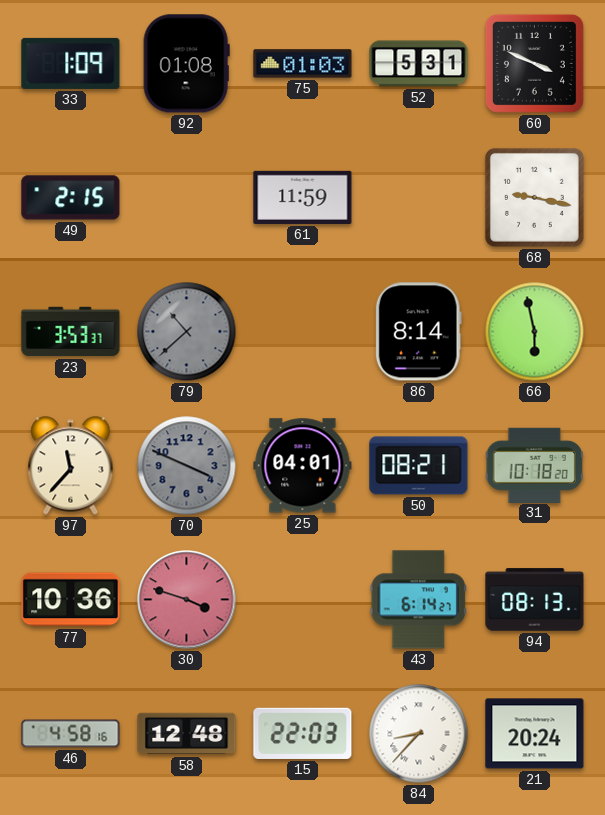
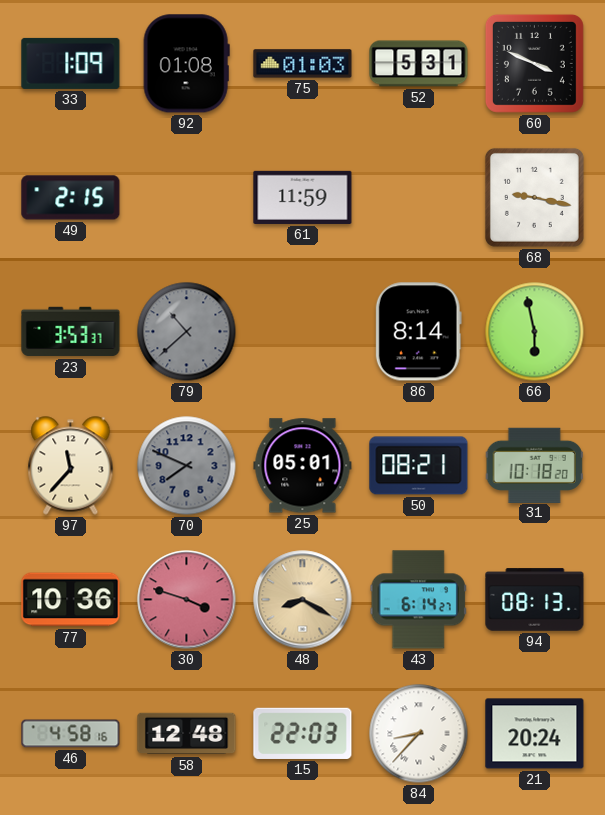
70: 3:49 -> 7:49 (187, 466)
25: 04:01 -> 05:01 (303, 466)
48: none -> 8:20 (303, 600)
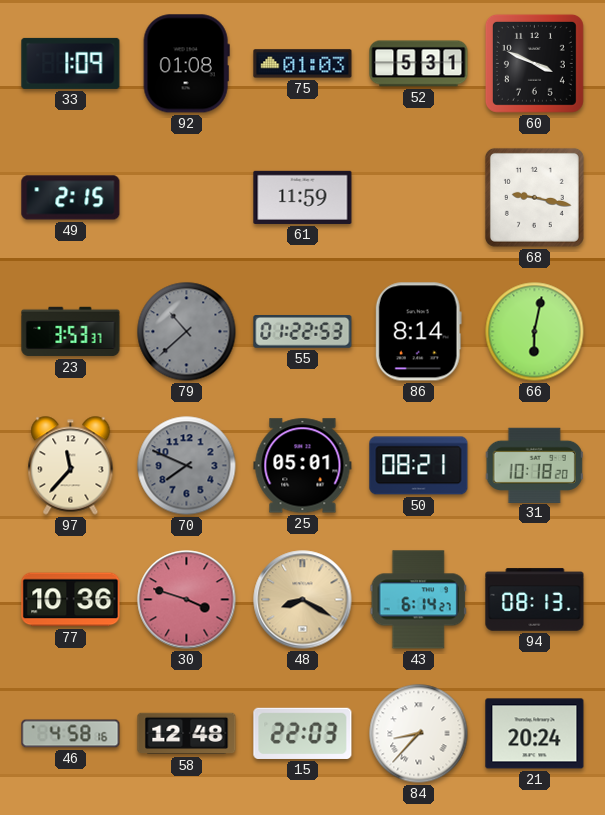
55: none -> 01:22 (303, 332)
66: 5:58 -> 6:02 (535, 332)
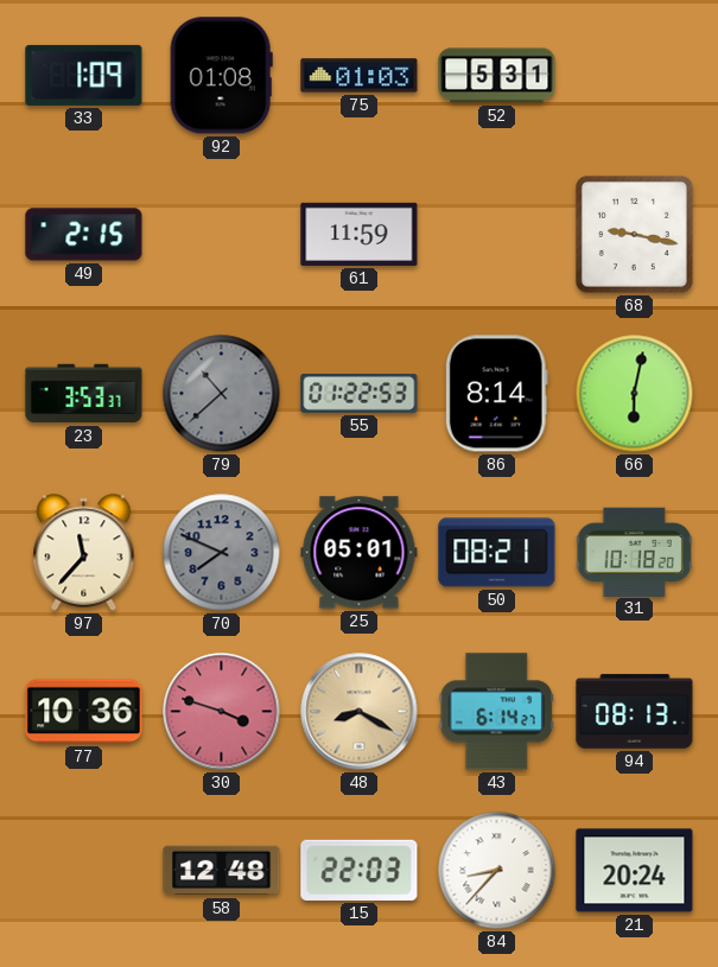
60: 3:49 -> none (534, 63)
46: 4:58 -> none (71, 734)
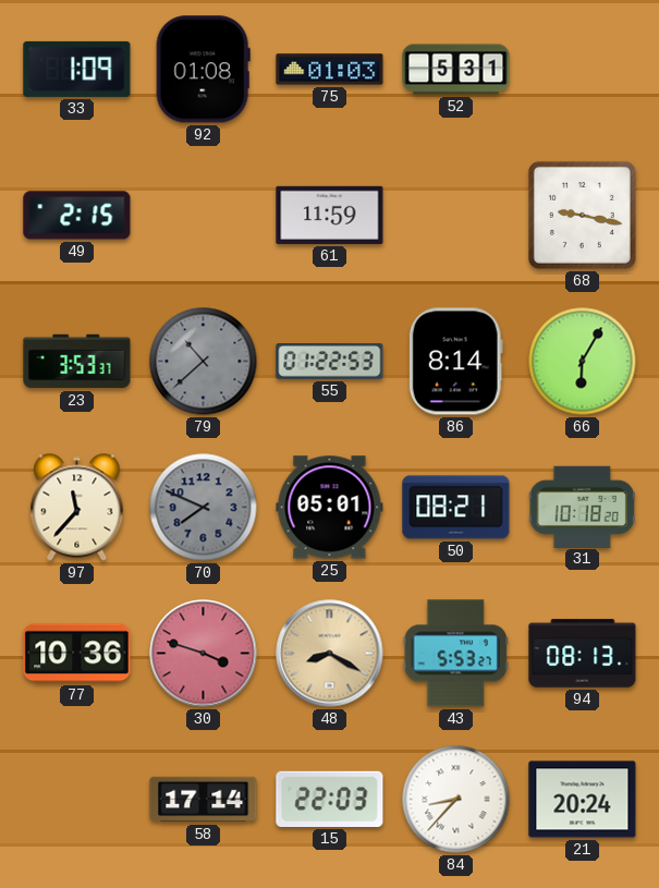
66: 6:02 -> 6:05 (583, 362)
43: 6:14 -> 5:53 (455, 654)
58: 12:48 -> 17:14 (204, 800)
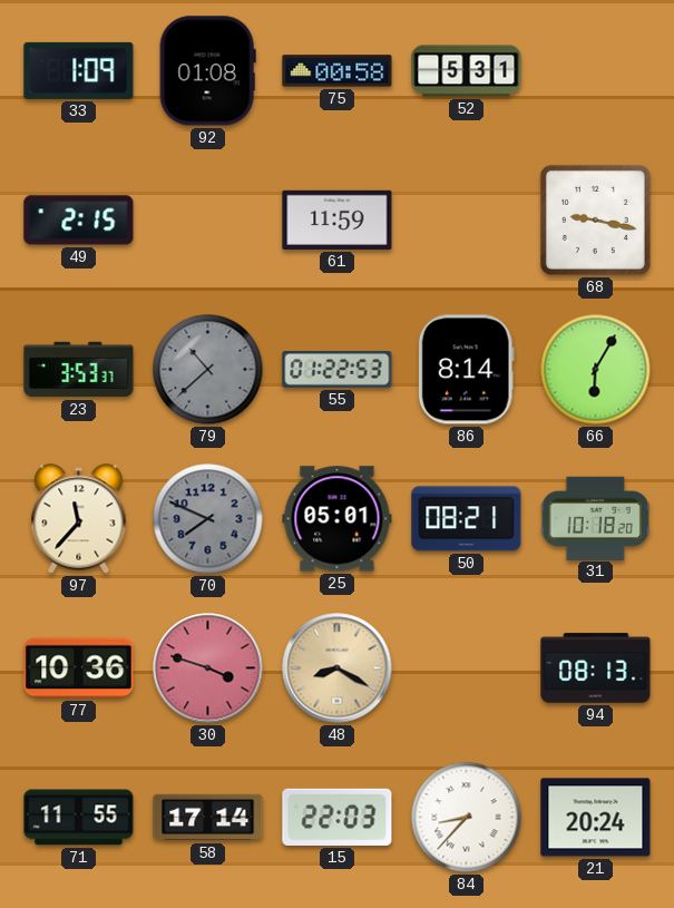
75: 01:03 -> 00:58 (338, 71)
43: 5:53 -> none (455, 654)
71: none -> 11:55 (79, 818)
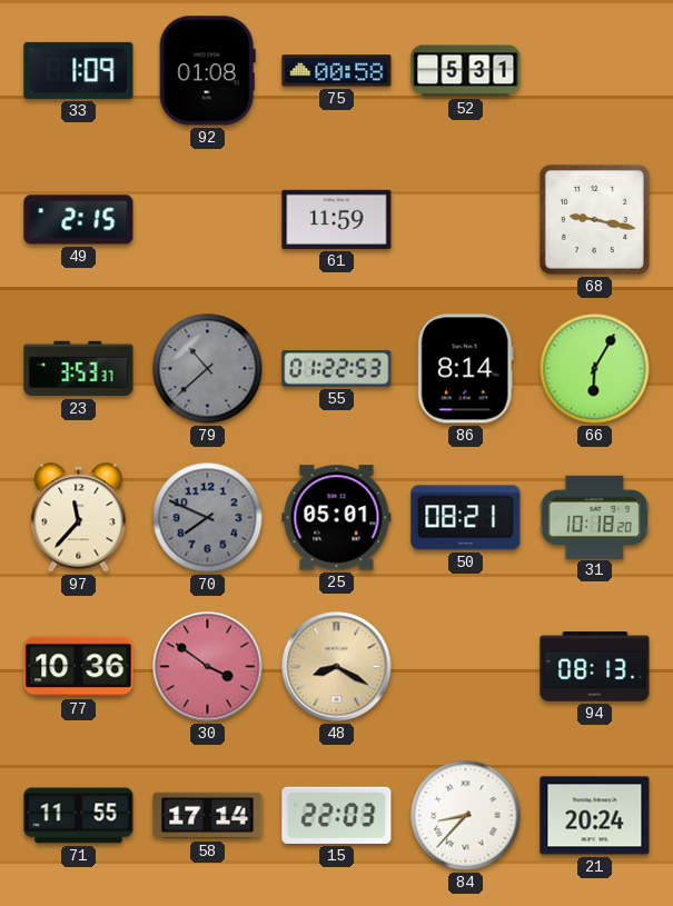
30: 3:48 -> 3:51 (208, 667)
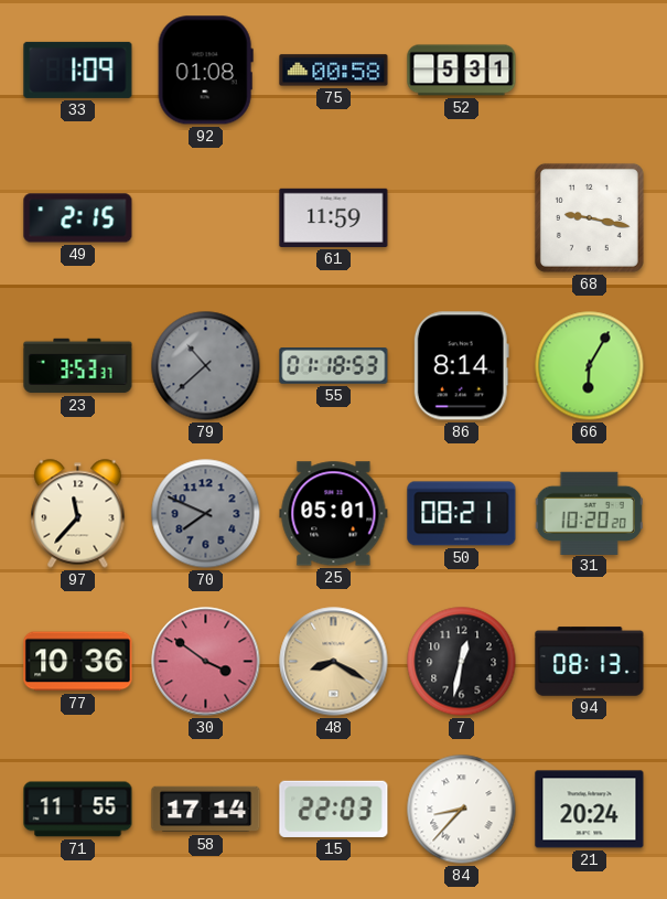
55: 01:22 -> 01:18 (334, 366)
31: 10:18 -> 10:20 (589, 513)
7: none -> 12:32 (462, 662)
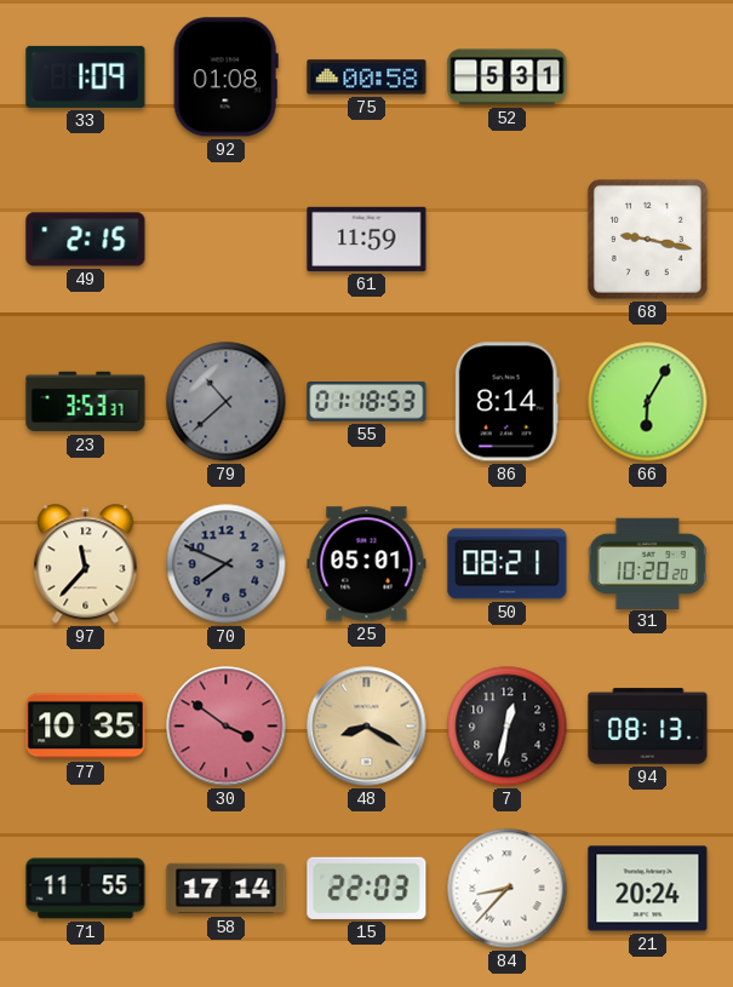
77: 10:36 -> 10:35 (86, 727)
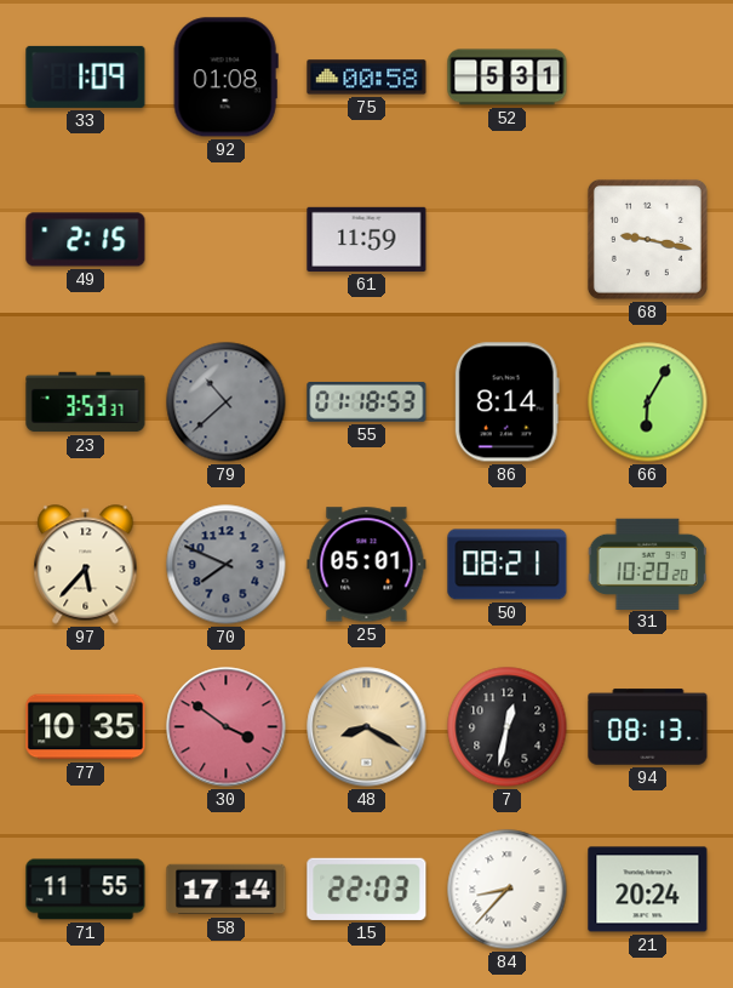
97: 11:37 -> 5:37 (86, 565)
